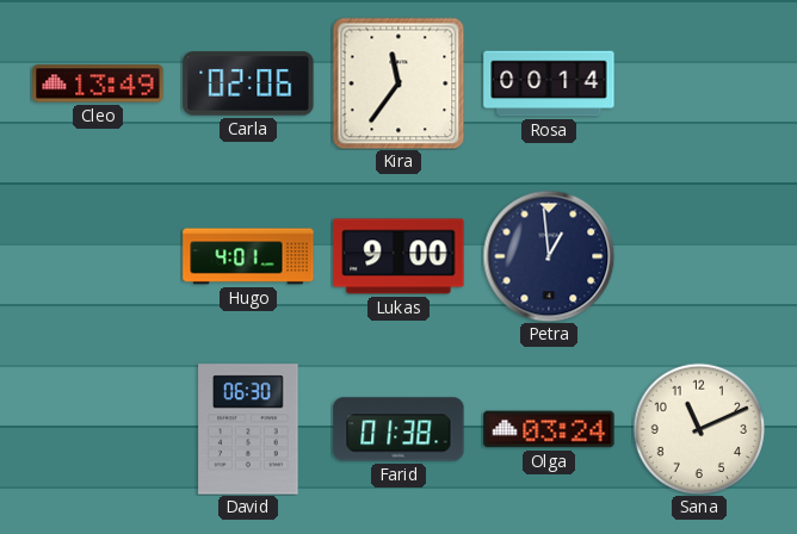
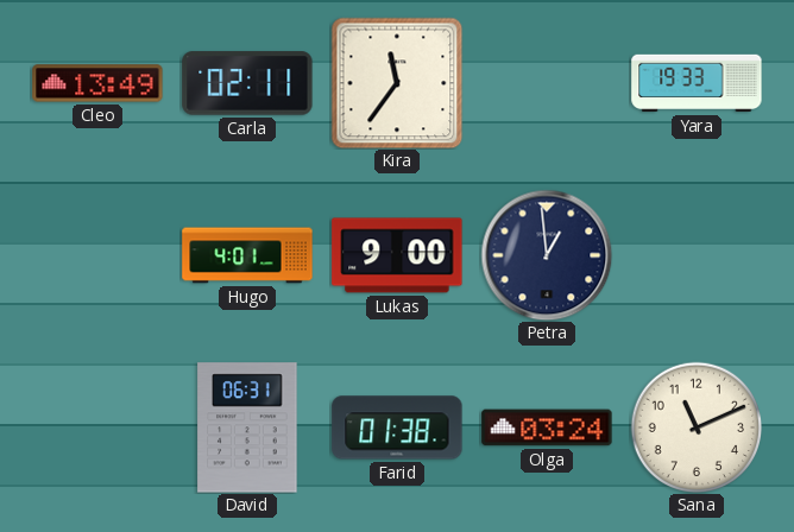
Carla: 02:06 -> 02:11 (247, 83)
Rosa: 00:14 -> none (549, 83)
Yara: none -> 19:33 (697, 83)
David: 06:30 -> 06:31 (247, 427)
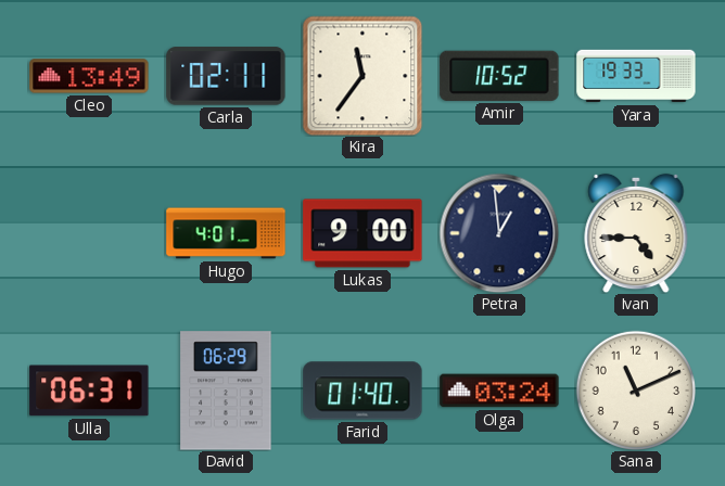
Amir: none -> 10:52 (499, 76)
Ivan: none -> 4:45 (636, 233)
Ulla: none -> 06:31 (89, 391)
David: 06:31 -> 06:29 (226, 391)
Farid: 01:38 -> 01:40 (362, 391)
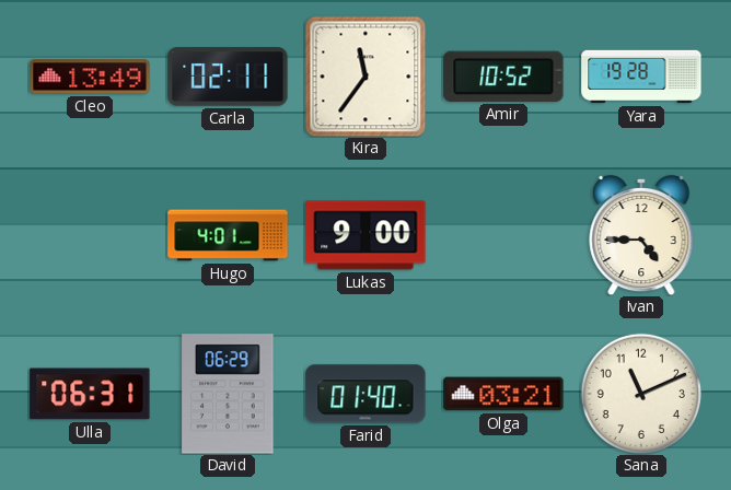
Yara: 19:33 -> 19:28 (641, 77)
Petra: 12:59 -> none (499, 233)
Olga: 03:24 -> 03:21 (503, 394)
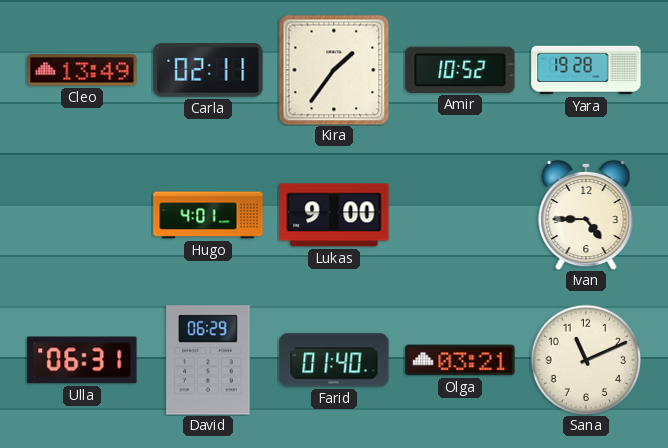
Kira: 11:36 -> 1:36 (334, 70)
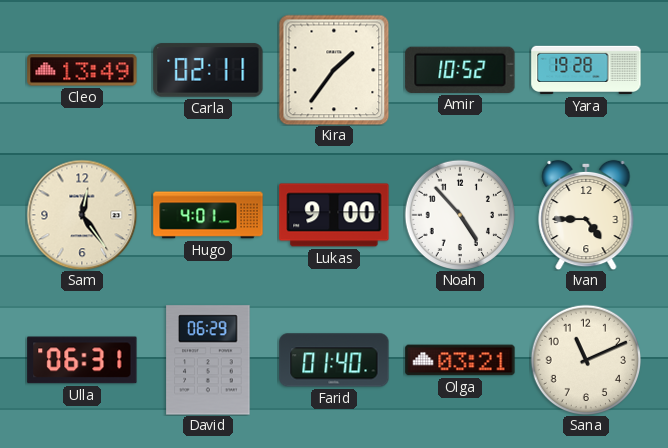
Sam: none -> 12:24 (82, 215)
Noah: none -> 4:53 (459, 214)
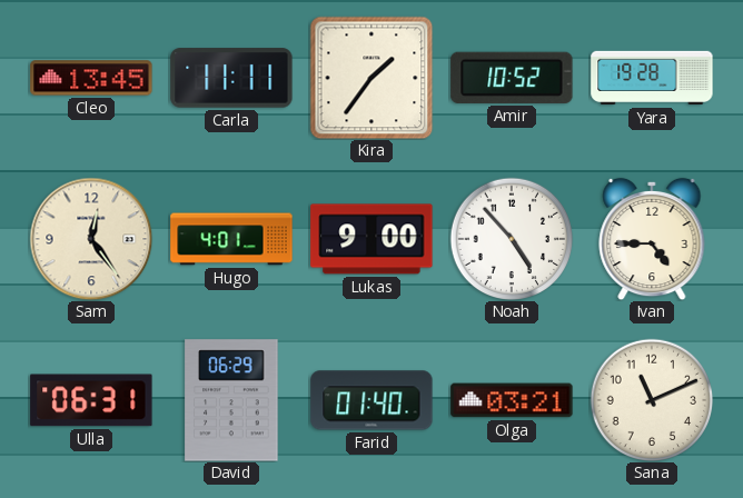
Cleo: 13:49 -> 13:45 (91, 78)
Carla: 02:11 -> 11:11 (231, 78)
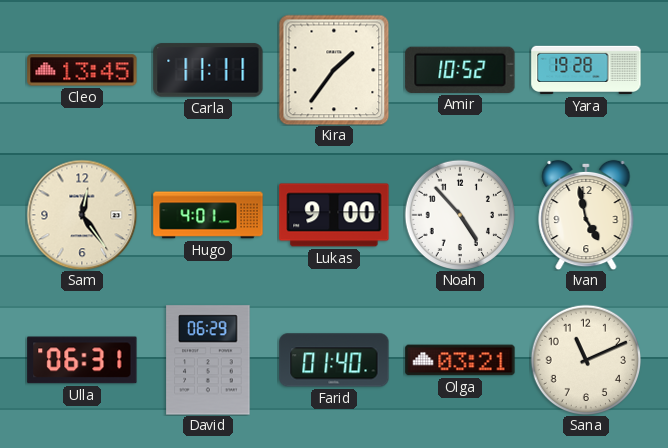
Ivan: 4:45 -> 4:58 (586, 215)
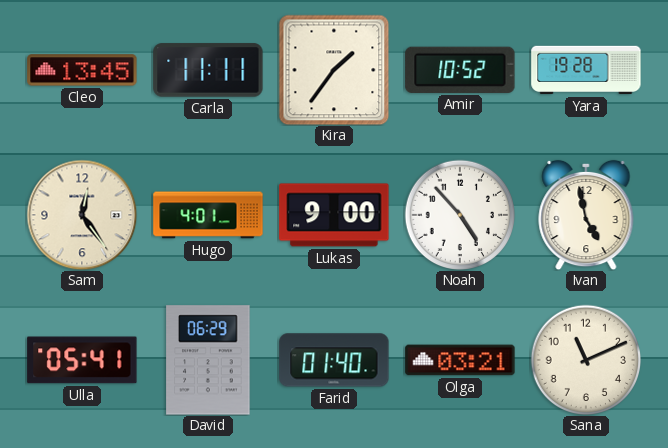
Ulla: 06:31 -> 05:41 (82, 360)
